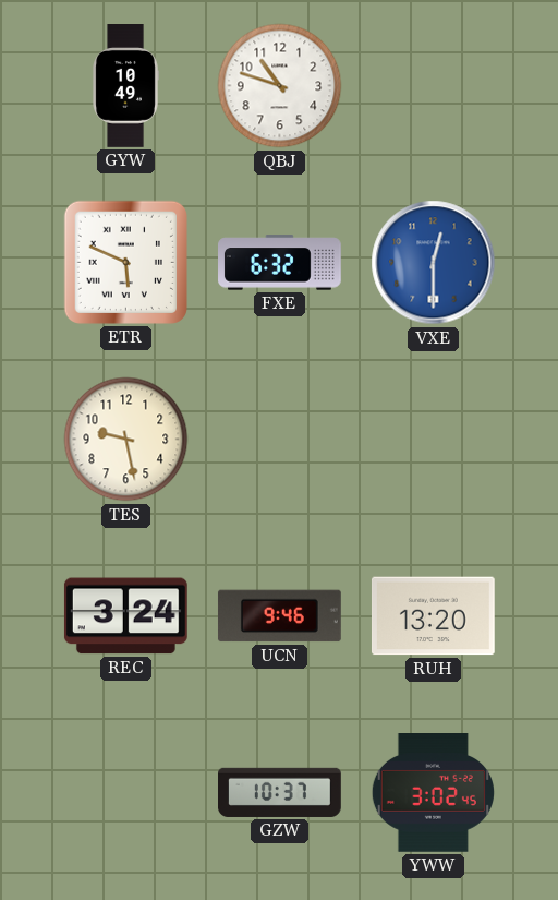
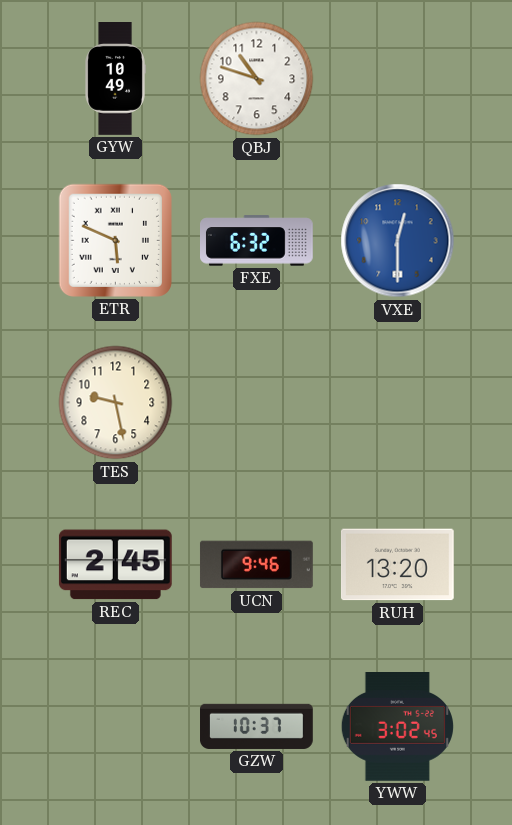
REC: 3:24 -> 2:45 (115, 565)
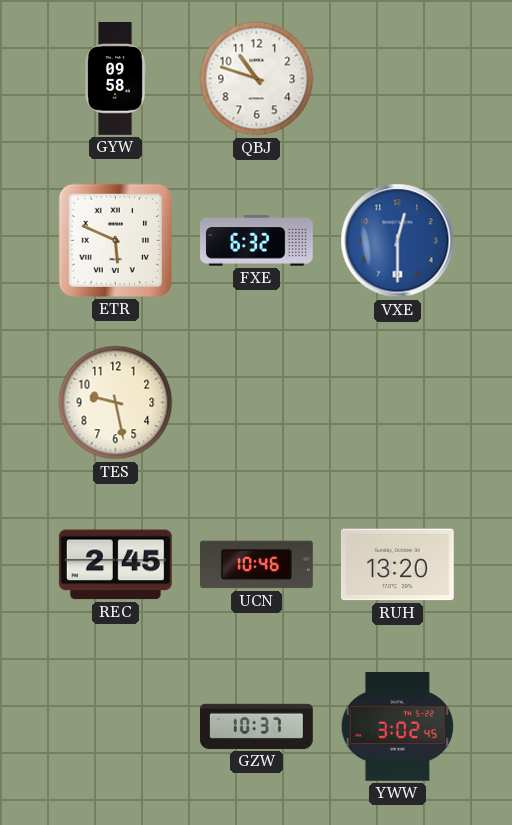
GYW: 10:49 -> 09:58 (115, 79)
UCN: 9:46 -> 10:46 (256, 565)
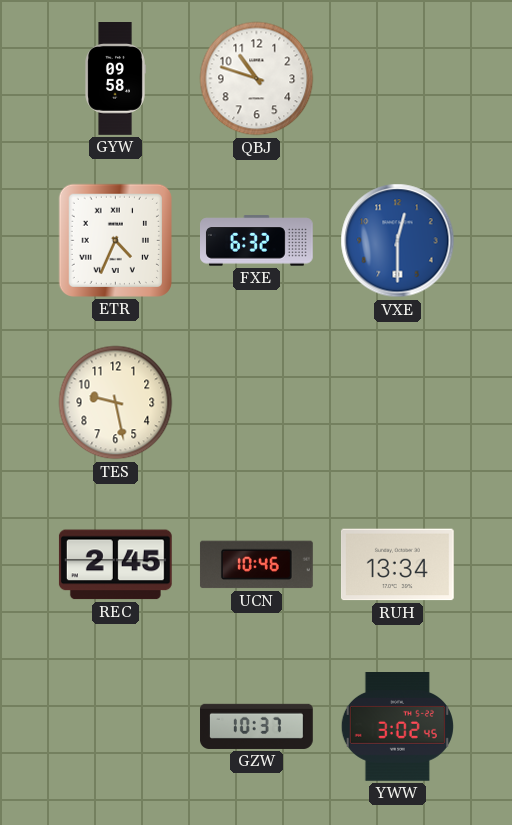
ETR: 5:49 -> 4:34 (115, 240)
RUH: 13:20 -> 13:34 (397, 565)
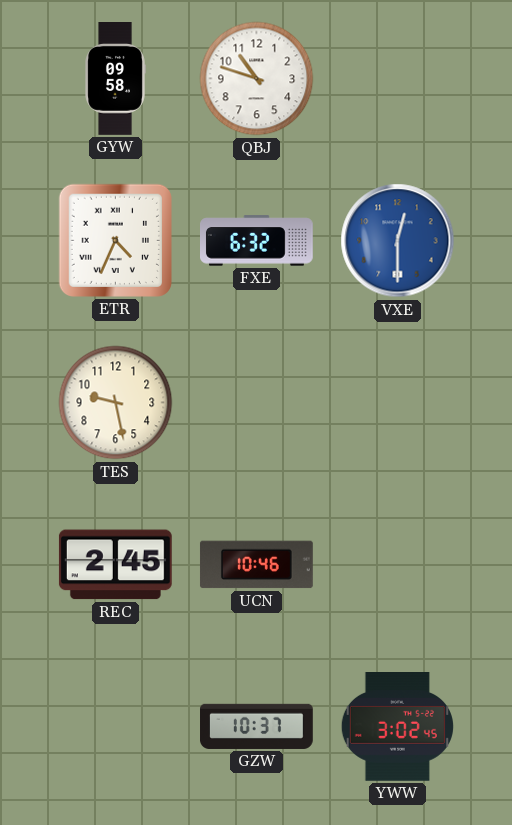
RUH: 13:34 -> none (397, 565)
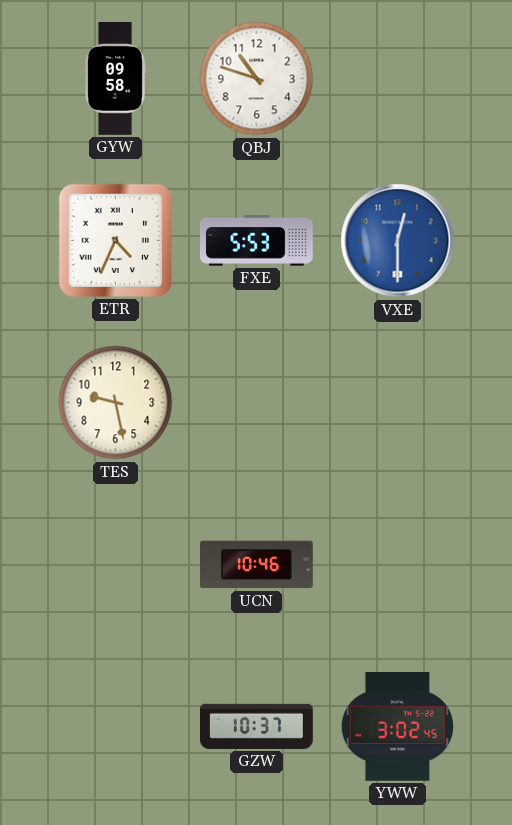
FXE: 6:32 -> 5:53 (257, 241)
REC: 2:45 -> none (115, 565)
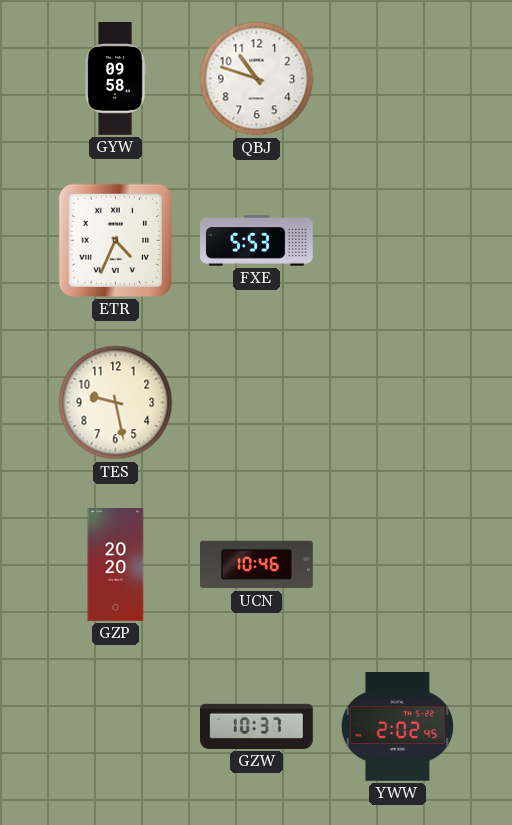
VXE: 12:30 -> none (398, 241)
GZP: none -> 20:20 (116, 565)
YWW: 3:02 -> 2:02 (397, 727)
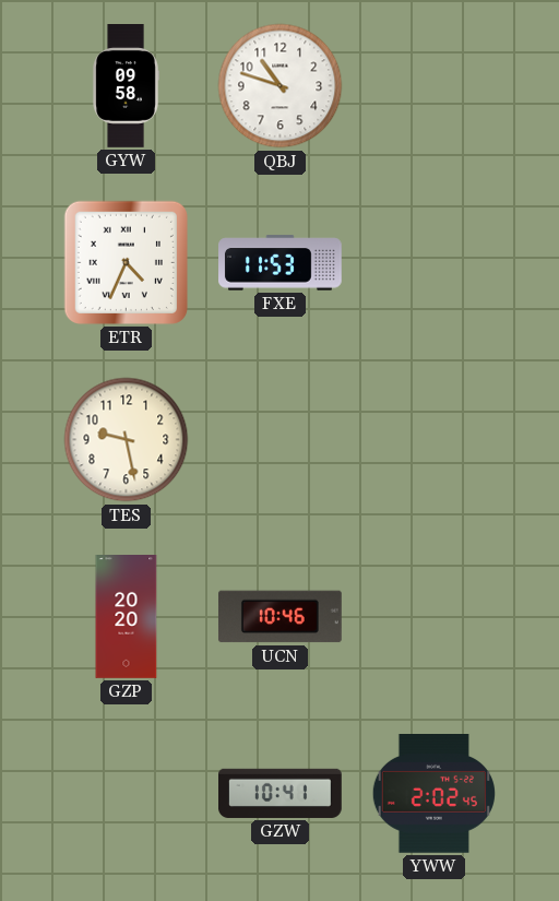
FXE: 5:53 -> 11:53 (281, 263)
GZW: 10:37 -> 10:41 (281, 793)
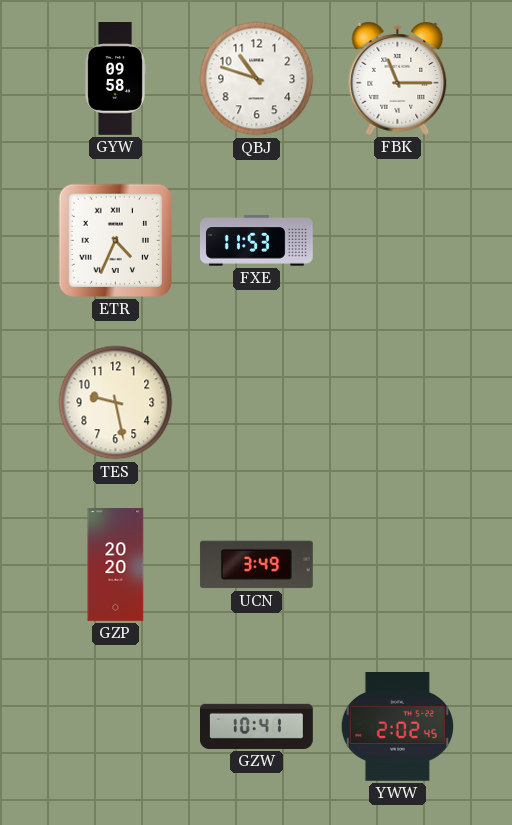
FBK: none -> 11:15 (398, 79)
UCN: 10:46 -> 3:49 (256, 565)
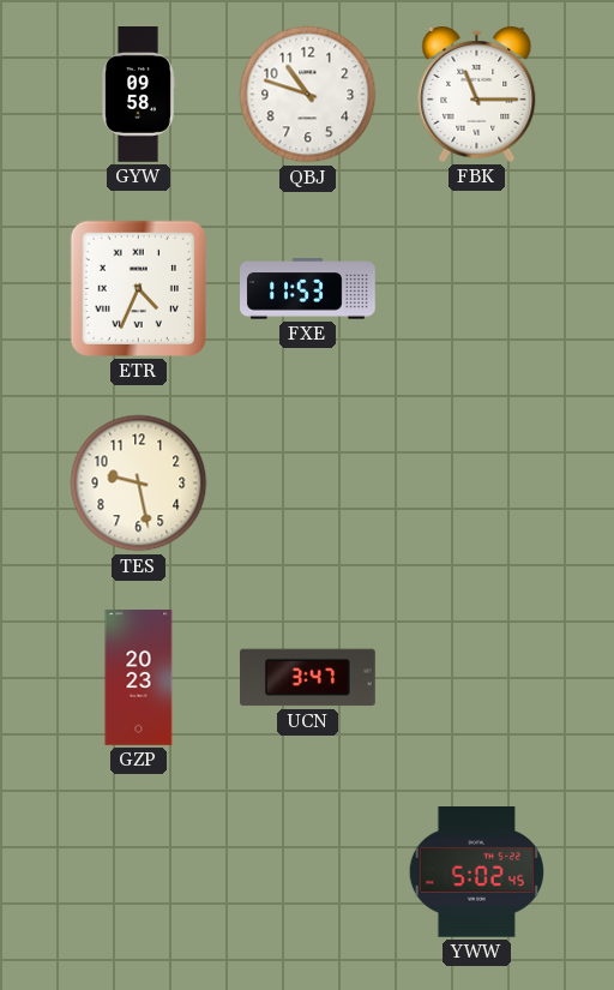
GZP: 20:20 -> 20:23 (139, 678)
UCN: 3:49 -> 3:47 (307, 678)
GZW: 10:41 -> none (257, 726)
YWW: 2:02 -> 5:02 (476, 872)
